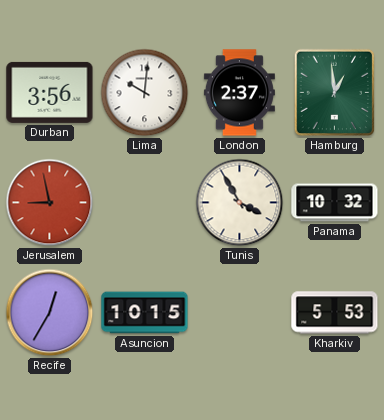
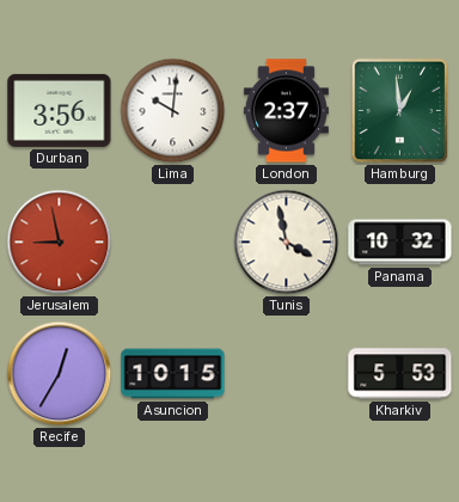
Tunis: 3:55 -> 3:58 (287, 243)
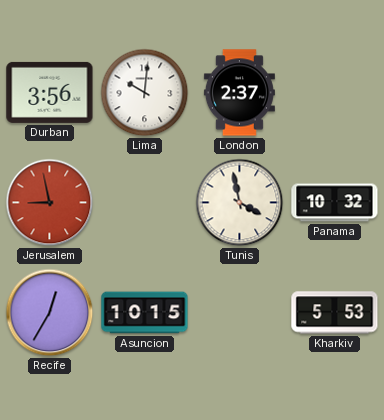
Hamburg: 12:59 -> none (399, 111)
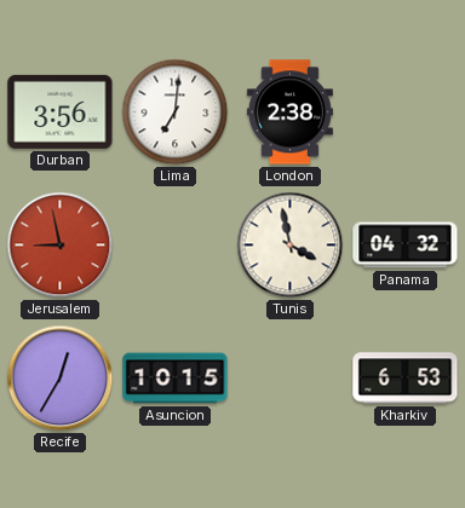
Lima: 10:01 -> 7:01 (176, 112)
London: 2:37 -> 2:38 (289, 112)
Panama: 10:32 -> 04:32 (406, 246)
Kharkiv: 5:53 -> 6:53 (406, 379)
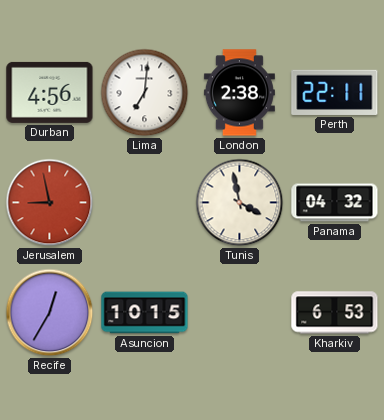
Durban: 3:56 -> 4:56 (50, 92)
Perth: none -> 22:11 (335, 92)
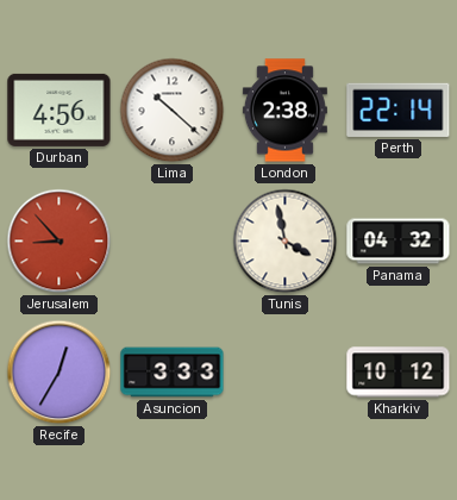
Lima: 7:01 -> 10:22 (173, 111)
Perth: 22:11 -> 22:14 (399, 110)
Jerusalem: 8:58 -> 8:53 (60, 242)
Asuncion: 10:15 -> 3:33 (173, 373)
Kharkiv: 6:53 -> 10:12 (399, 373)
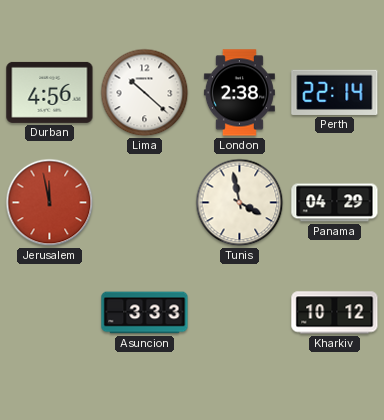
Jerusalem: 8:53 -> 11:58 (50, 203)
Panama: 04:32 -> 04:29 (335, 203)
Recife: 12:35 -> none (60, 373)
